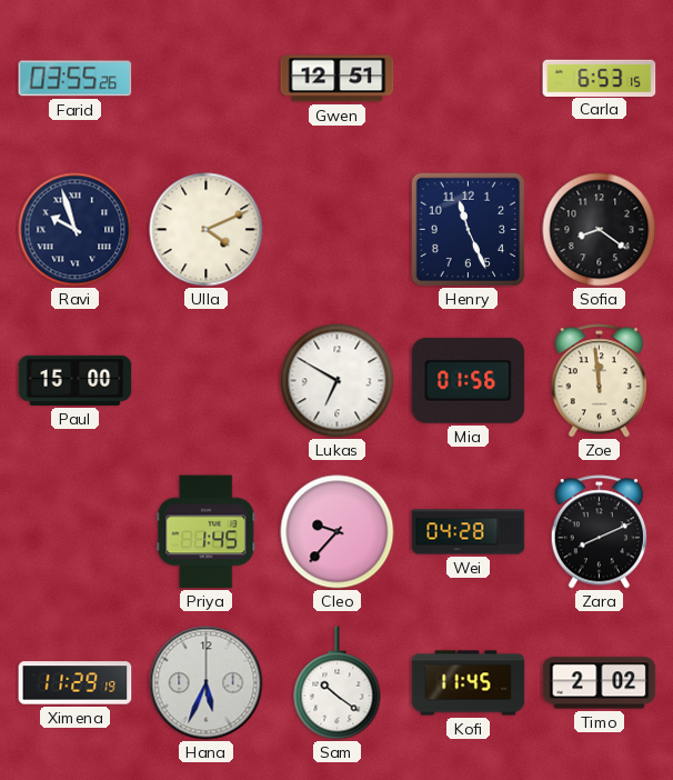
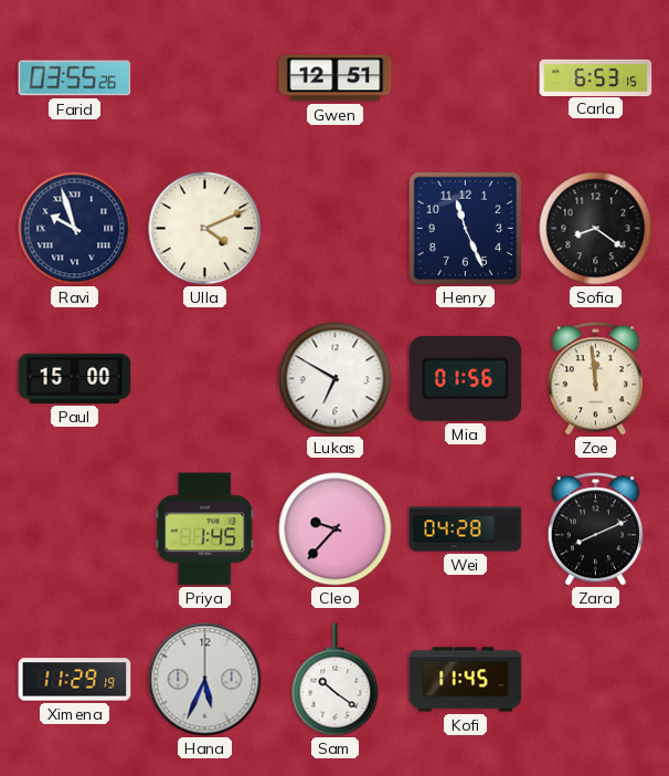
Timo: 2:02 -> none (600, 683)
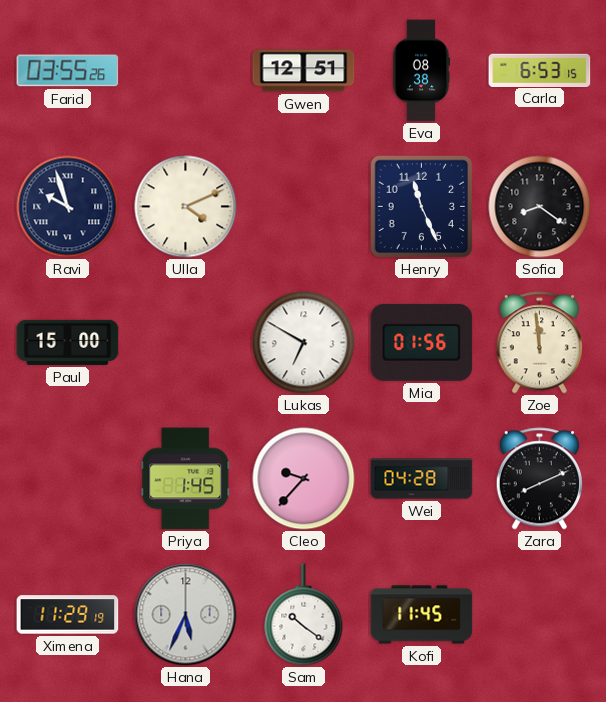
Eva: none -> 08:38 (421, 71)
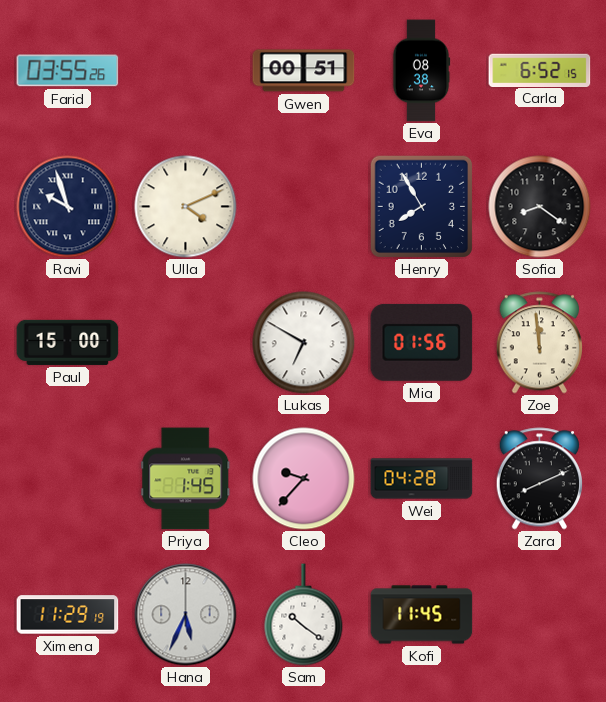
Gwen: 12:51 -> 00:51 (304, 71)
Carla: 6:53 -> 6:52 (540, 70)
Henry: 11:26 -> 7:55 (421, 206)
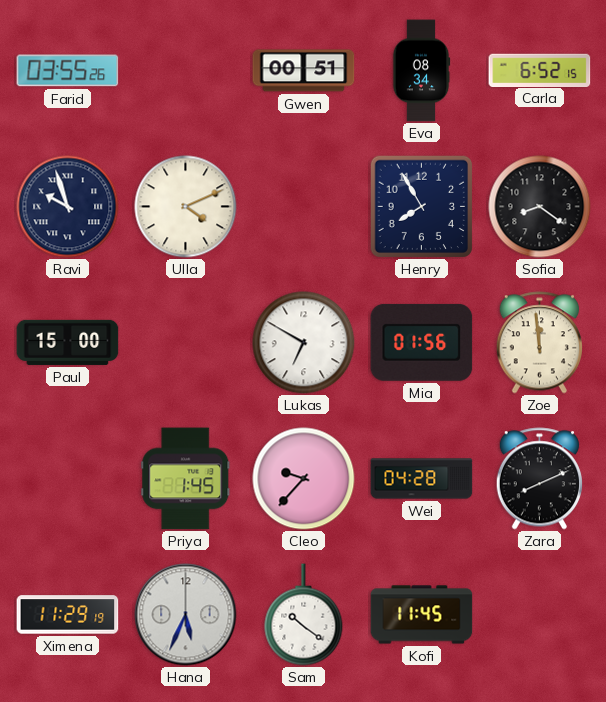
Eva: 08:38 -> 08:34 (421, 71)
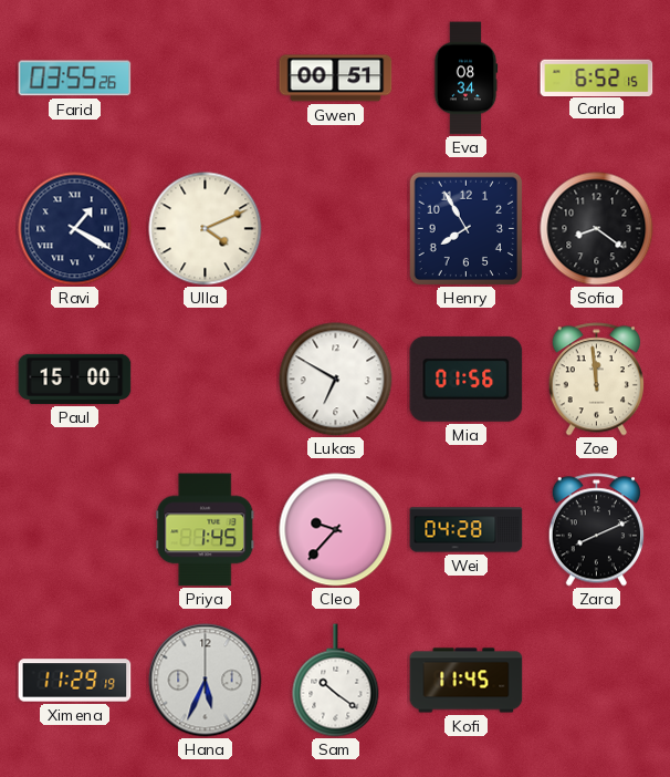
Ravi: 9:57 -> 1:20 (75, 229)
